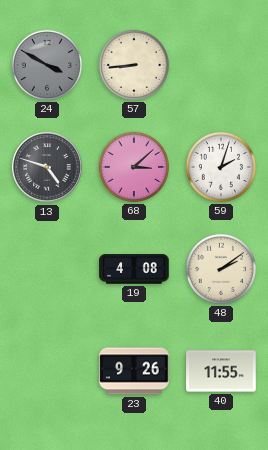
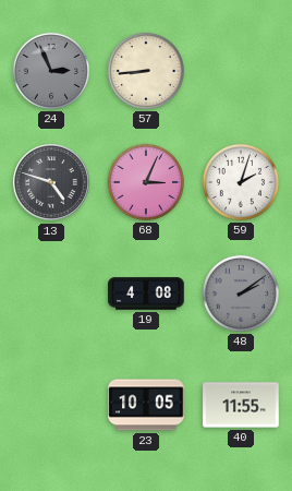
24: 3:50 -> 2:56 (51, 71)
68: 3:08 -> 3:04 (146, 182)
48 dial: cream -> grey (241, 294)
23: 9:26 -> 10:05 (146, 405)
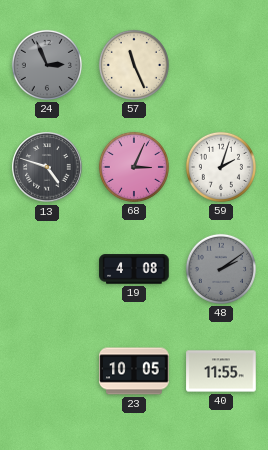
57: 8:44 -> 11:26 (134, 65)
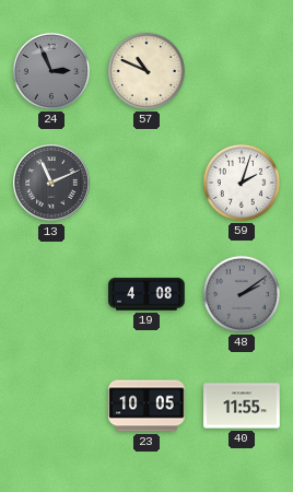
57: 11:26 -> 10:49 (146, 71)
13: 4:48 -> 11:11 (51, 183)
68: 3:04 -> none (134, 167)
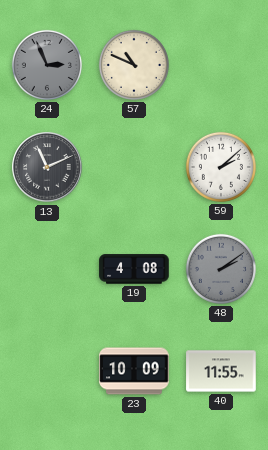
59: 2:03 -> 2:08 (221, 167)
23: 10:05 -> 10:09 (134, 371)
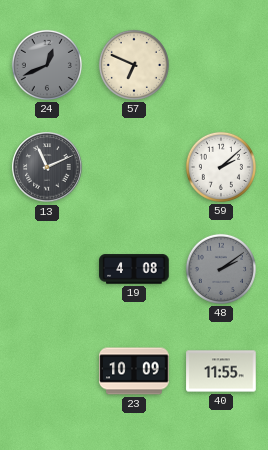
24: 2:56 -> 12:41 (47, 65)
57: 10:49 -> 6:49 (134, 65)
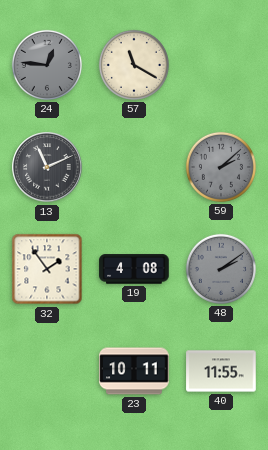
24: 12:41 -> 12:46 (47, 65)
57: 6:49 -> 11:20 (134, 65)
59 dial: white -> grey (221, 167)
32: none -> 1:54 (47, 269)
23: 10:09 -> 10:11 (134, 371)
